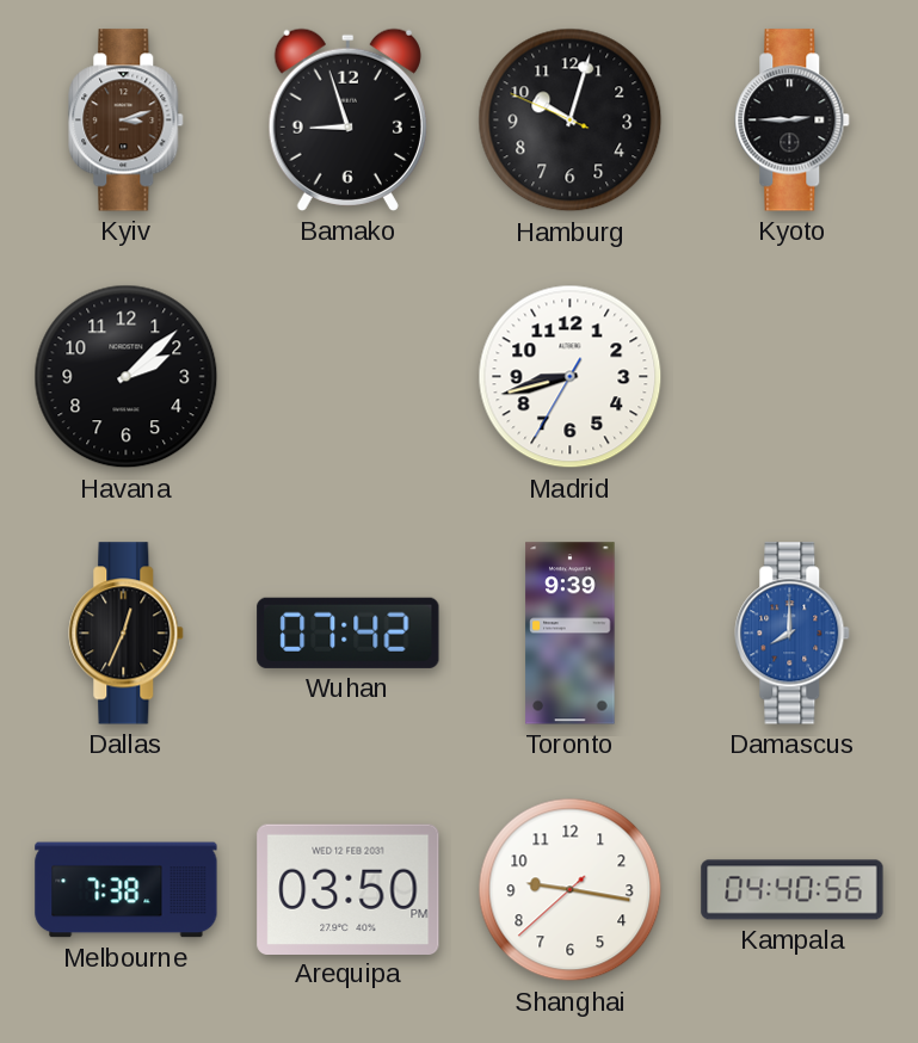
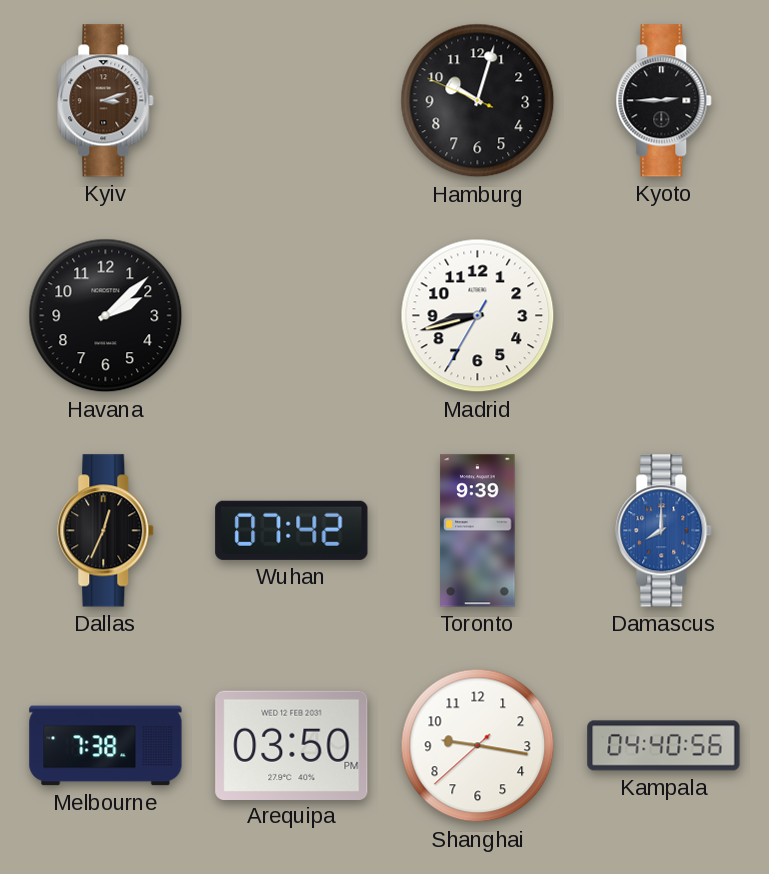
Bamako: 8:57 -> none (347, 119)
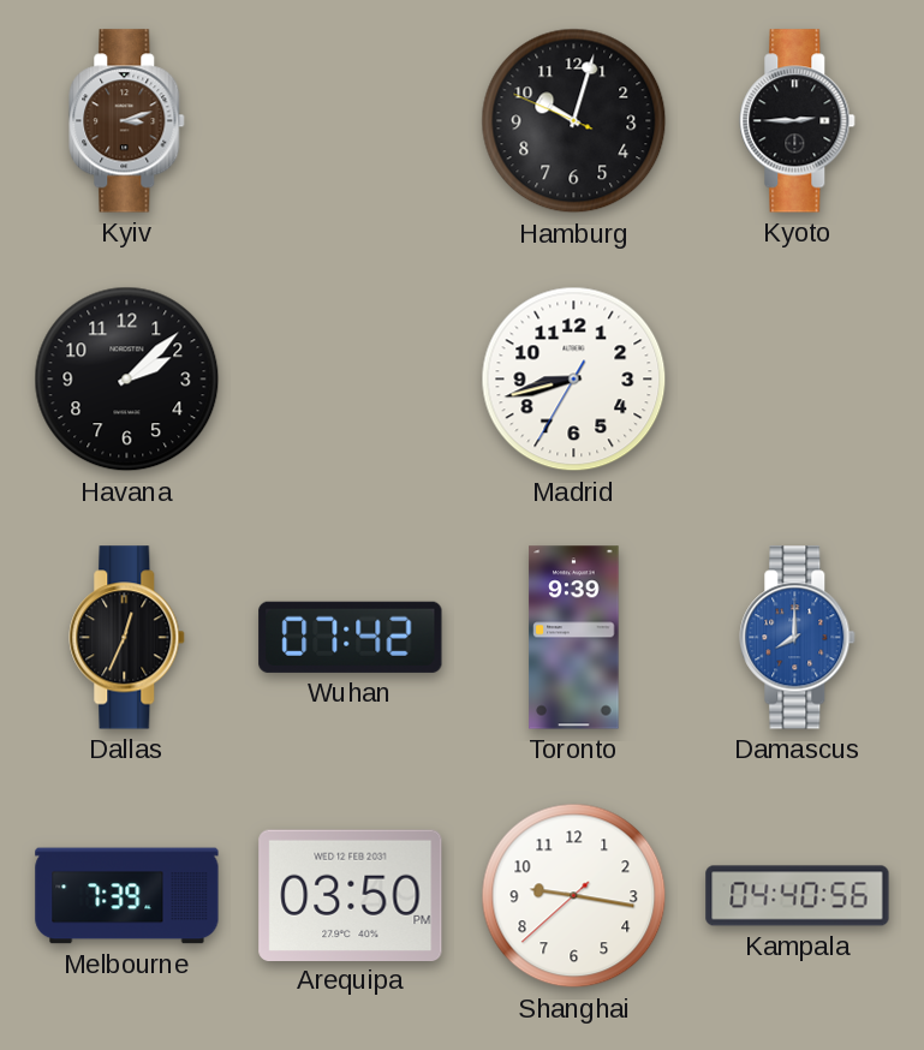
Melbourne: 7:38 -> 7:39 (127, 896)
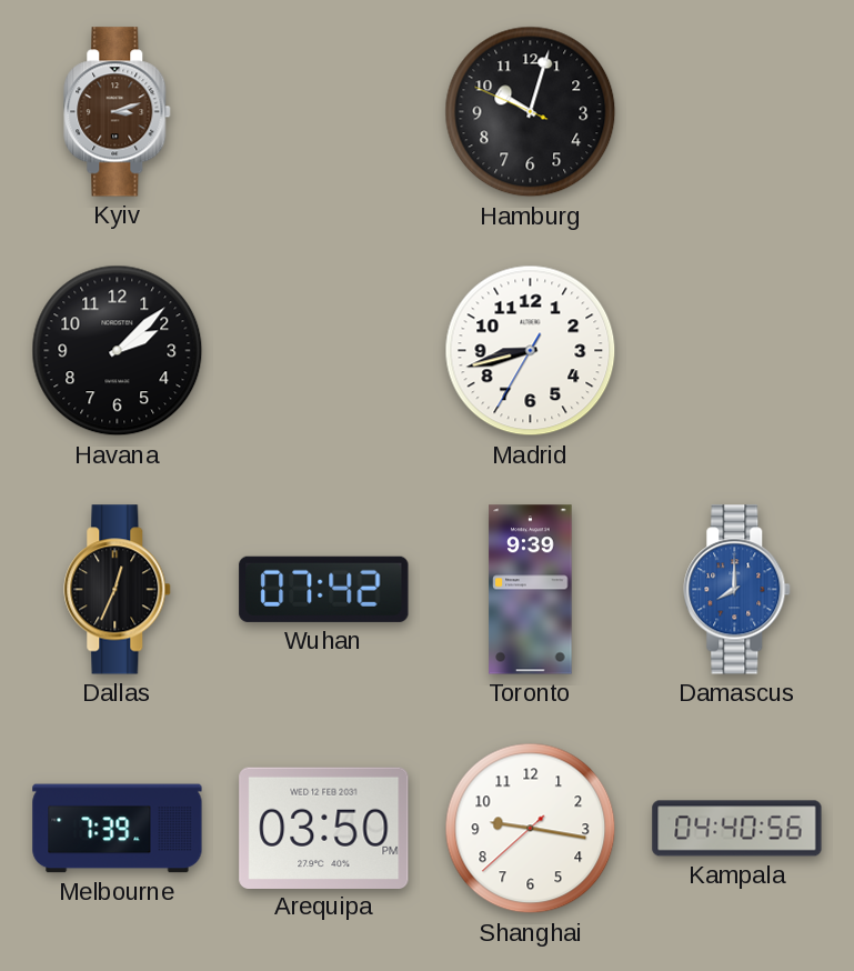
Kyoto: 2:45 -> none (798, 121)
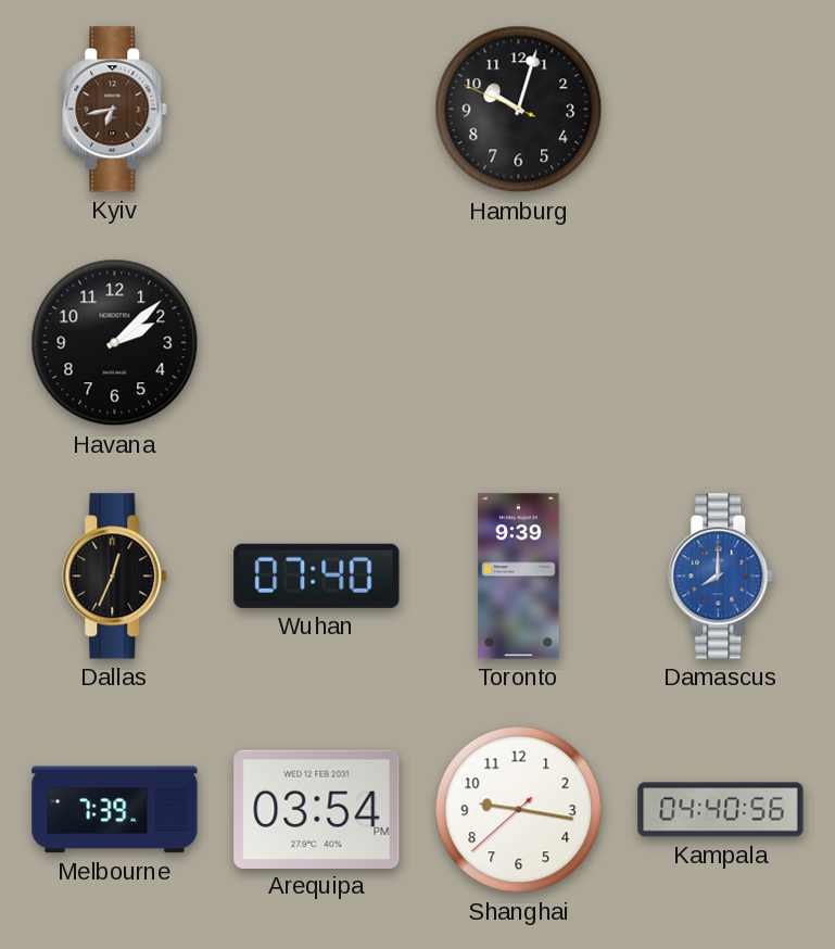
Kyiv: 3:12 -> 6:43 (115, 110)
Madrid: 8:42 -> none (531, 351)
Wuhan: 07:42 -> 07:40 (317, 575)
Arequipa: 03:50 -> 03:54 (317, 809)
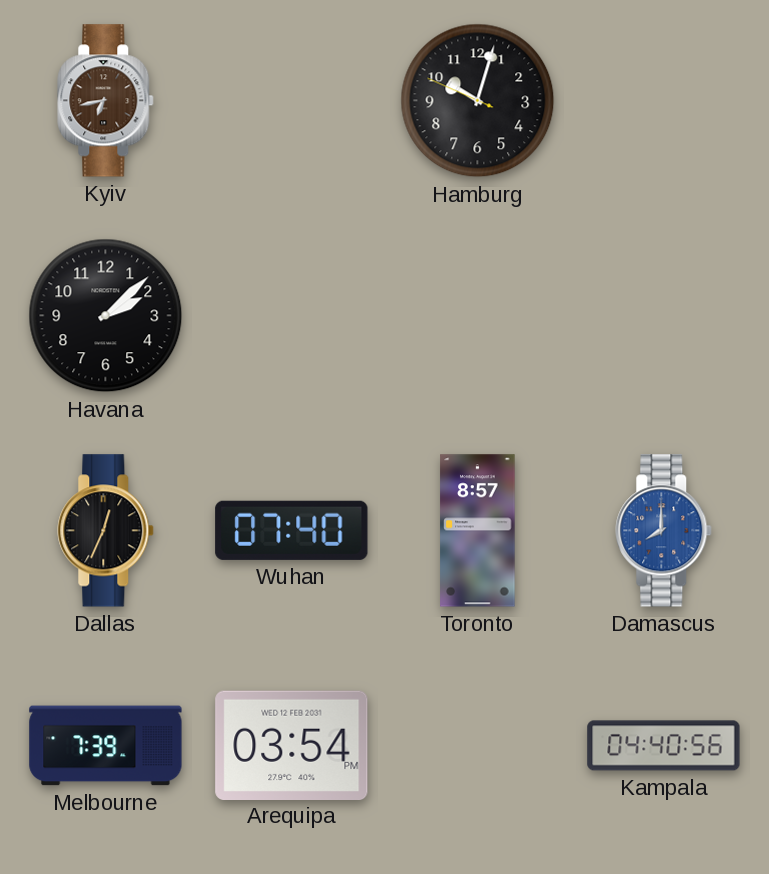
Toronto: 9:39 -> 8:57 (478, 531)
Shanghai: 9:16 -> none (519, 810)
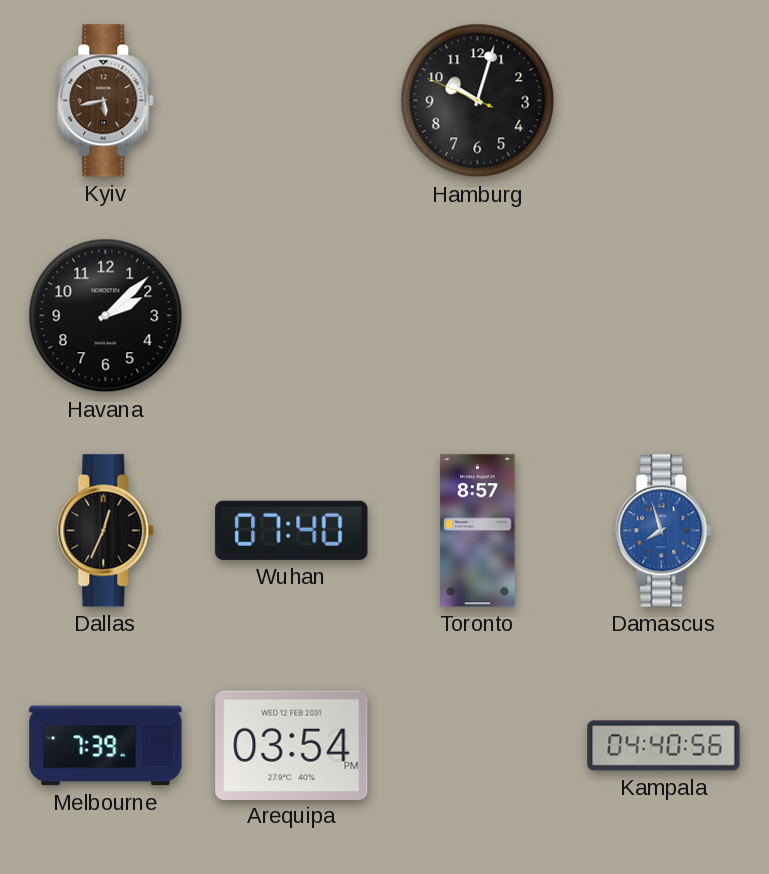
Kyiv: 6:43 -> 5:43 (106, 101)
Damascus: 8:00 -> 7:57 (664, 531)
